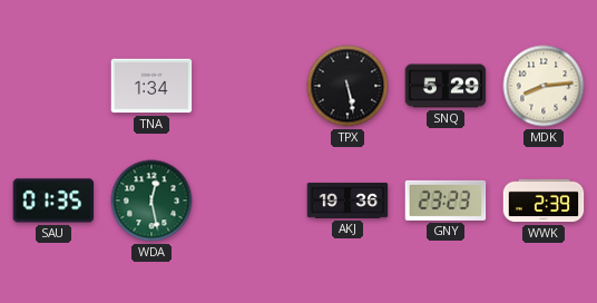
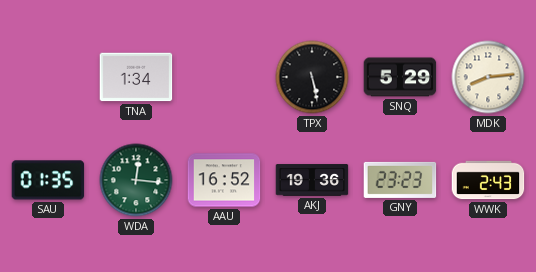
WDA: 12:28 -> 12:16 (136, 180)
AAU: none -> 16:52 (224, 180)
WWK: 2:39 -> 2:43 (488, 180)
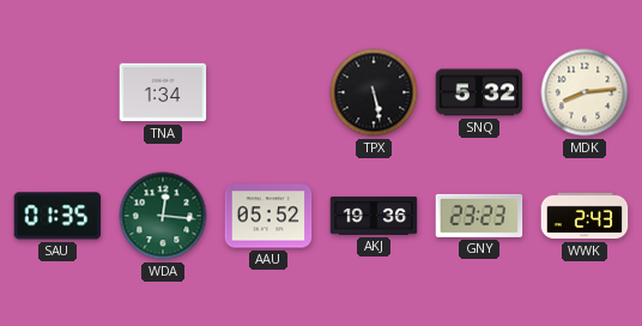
SNQ: 5:29 -> 5:32 (479, 92)
AAU: 16:52 -> 05:52 (268, 216)
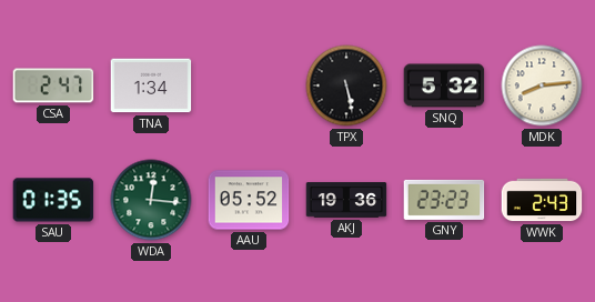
CSA: none -> 2:47 (53, 85)
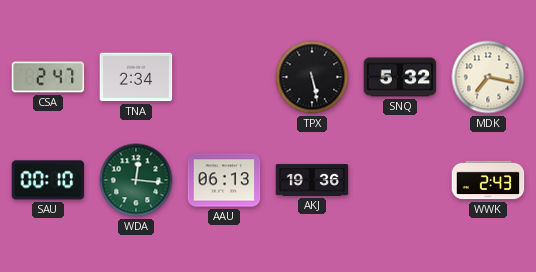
TNA: 1:34 -> 2:34 (136, 77)
MDK: 8:14 -> 7:17 (488, 77)
SAU: 01:35 -> 00:10 (48, 180)
AAU: 05:52 -> 06:13 (224, 180)
GNY: 23:23 -> none (444, 200)
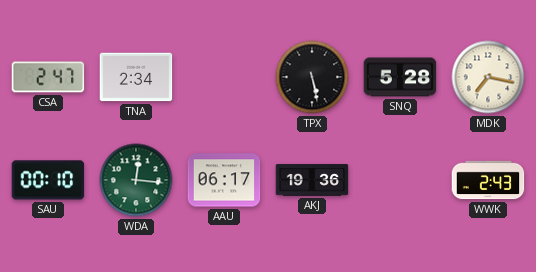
SNQ: 5:32 -> 5:28 (400, 77)
AAU: 06:13 -> 06:17 (224, 180)
